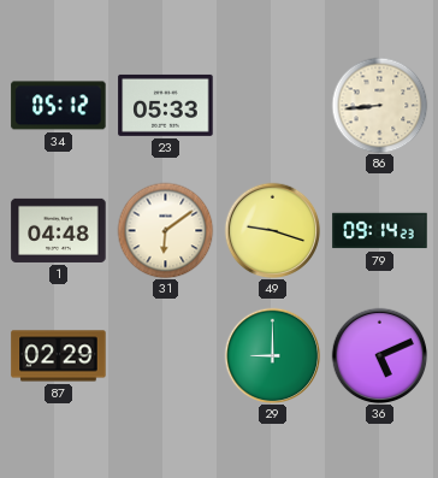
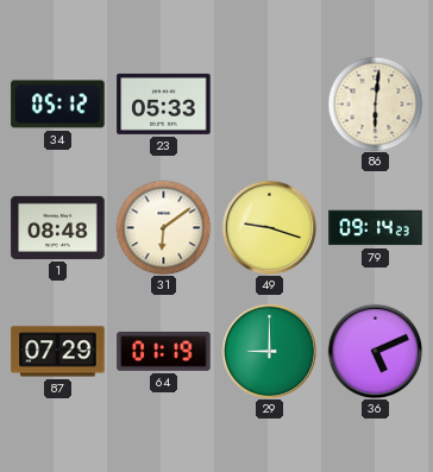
86: 8:44 -> 6:01 (375, 103)
1: 04:48 -> 08:48 (58, 227)
87: 02:29 -> 07:29 (58, 352)
64: none -> 01:19 (164, 352)
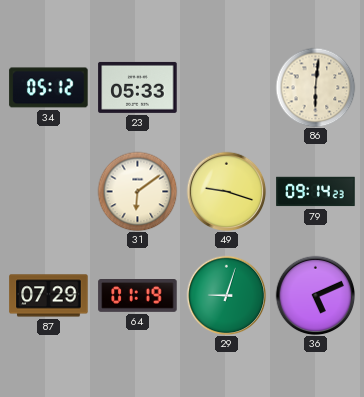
1: 08:48 -> none (58, 227)
29: 9:00 -> 9:03 (226, 295)
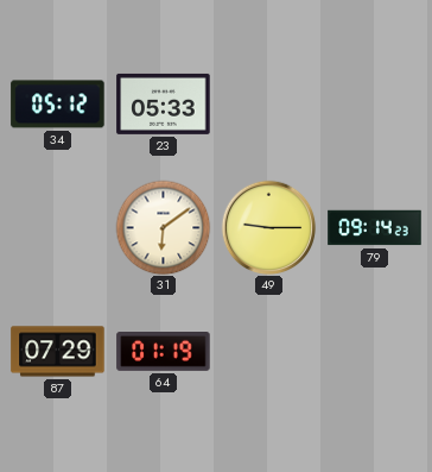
86: 6:01 -> none (315, 87)
49: 9:18 -> 9:15 (268, 227)
29: 9:03 -> none (226, 295)
36: 5:11 -> none (315, 295)
